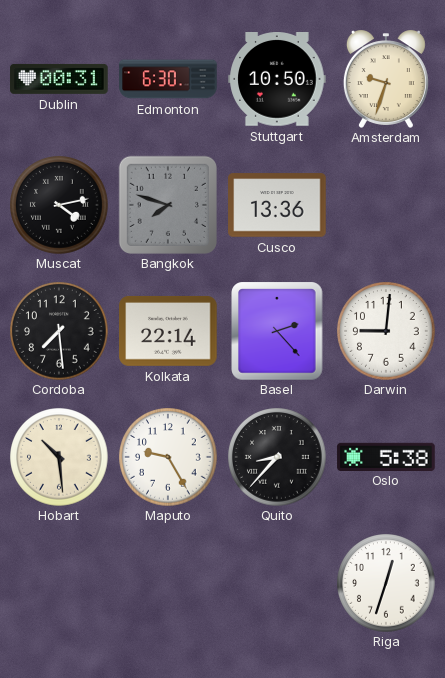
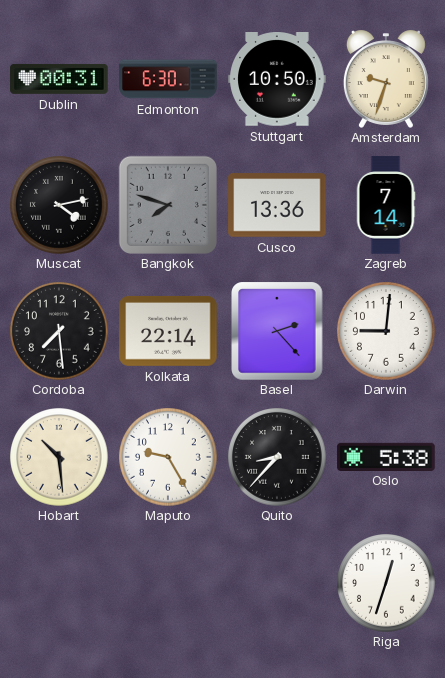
Zagreb: none -> 7:14 (386, 205)
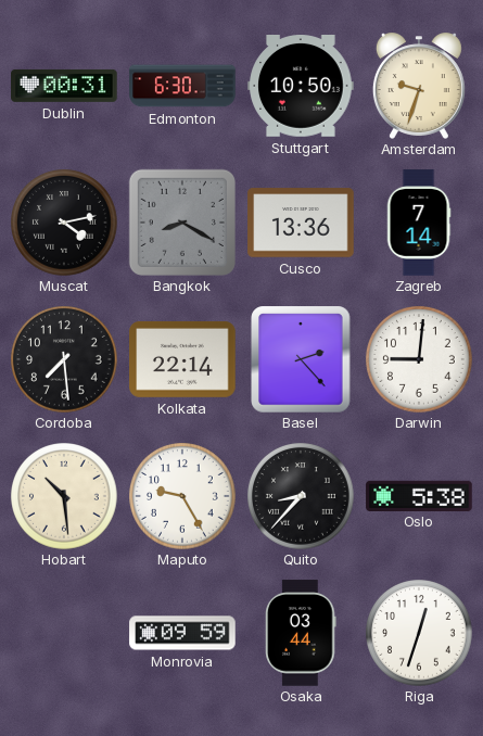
Bangkok: 7:48 -> 8:20 (182, 223)
Monrovia: none -> 09:59 (182, 633)
Osaka: none -> 03:44 (301, 633)
